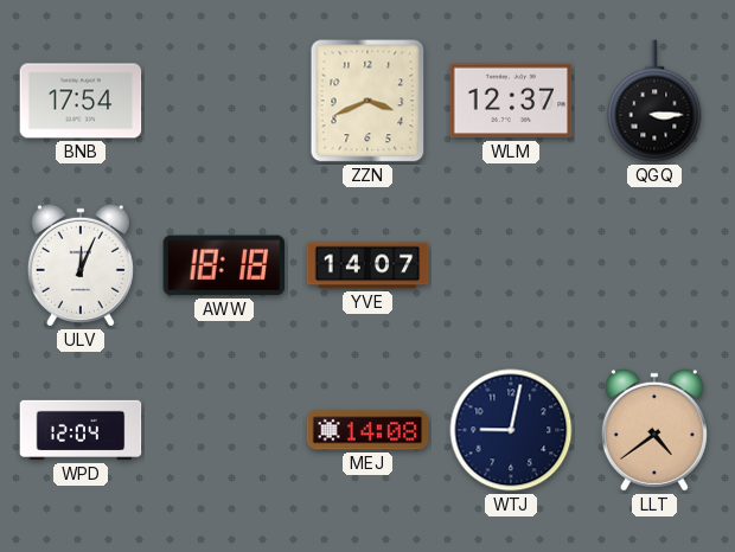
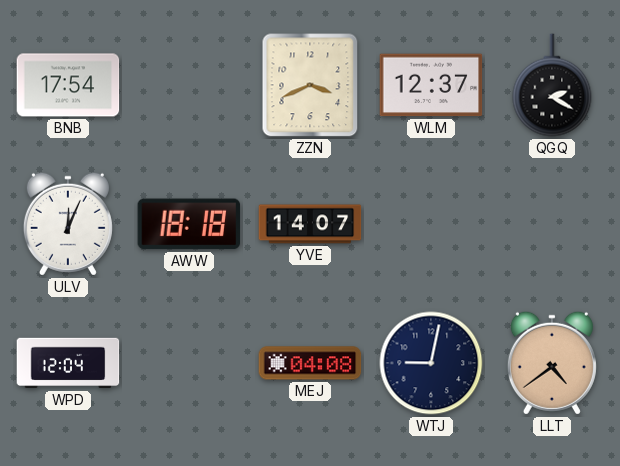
QGQ: 3:15 -> 2:20 (552, 85)
MEJ: 14:08 -> 04:08 (310, 363)
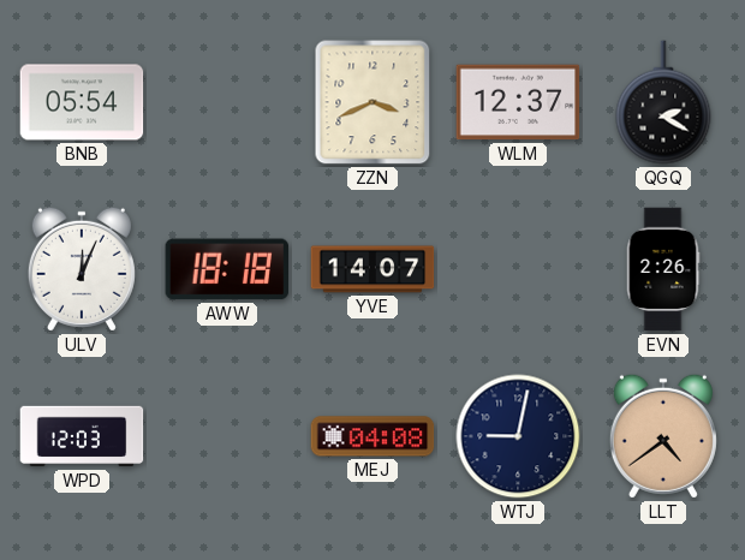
BNB: 17:54 -> 05:54 (82, 102)
EVN: none -> 2:26 (663, 269)
WPD: 12:04 -> 12:03 (82, 436)
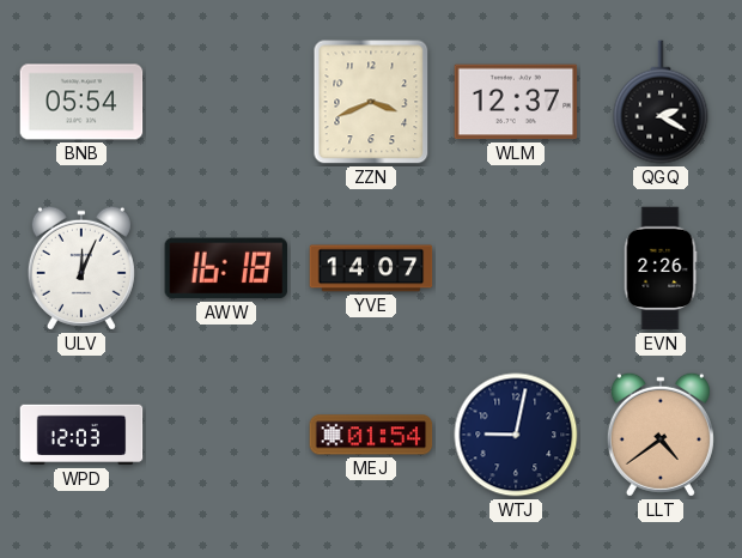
AWW: 18:18 -> 16:18 (226, 268)
MEJ: 04:08 -> 01:54 (371, 435)
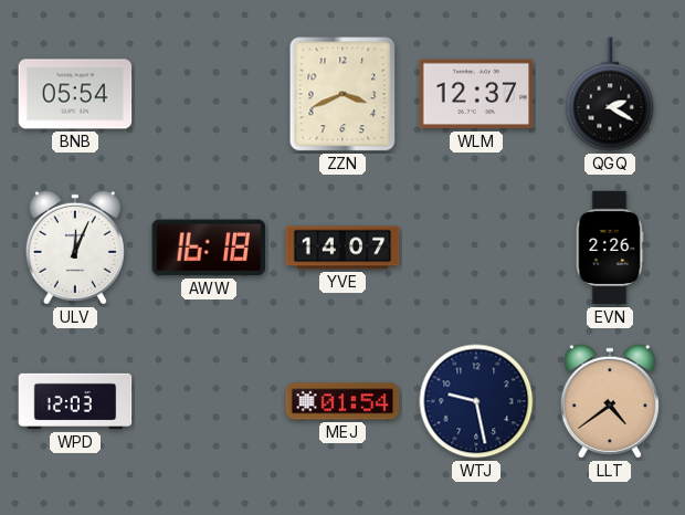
WTJ: 9:02 -> 9:28 (476, 401)
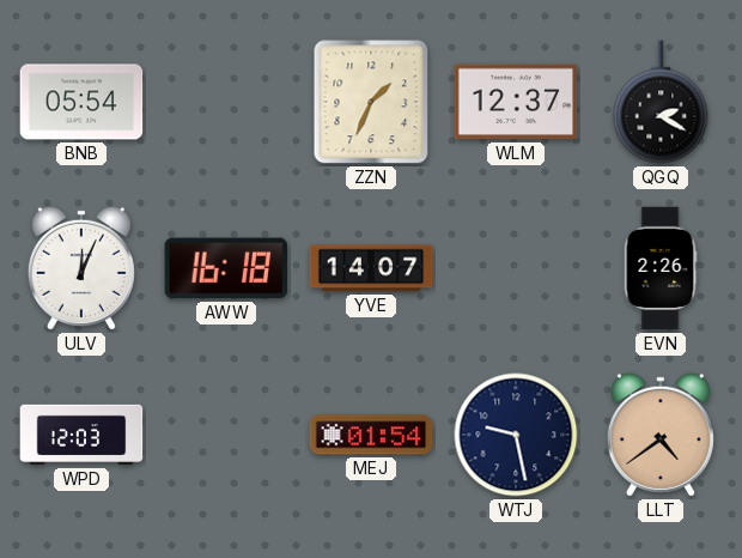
ZZN: 3:41 -> 1:34 (371, 102)
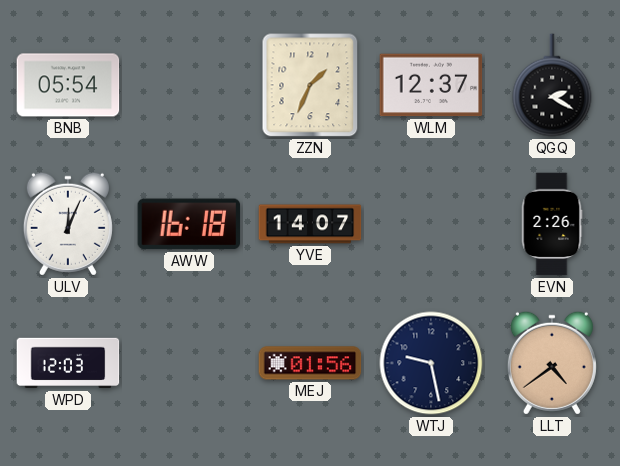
MEJ: 01:54 -> 01:56 (310, 363)
